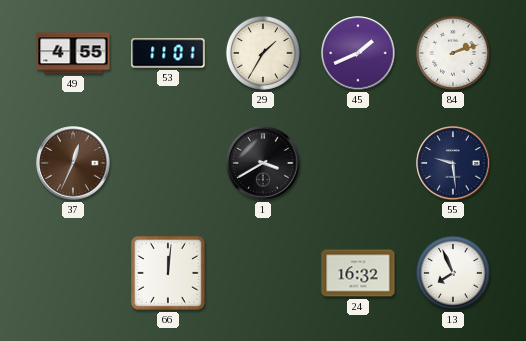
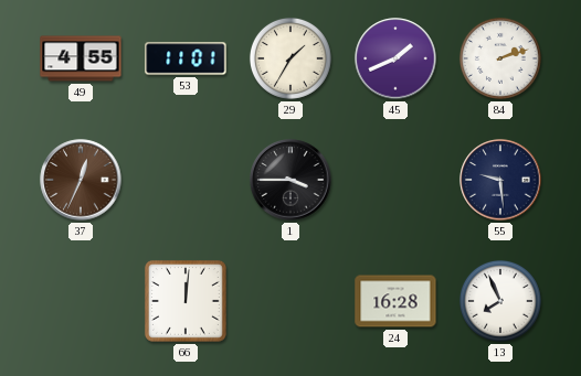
1: 3:40 -> 3:45 (290, 180)
24: 16:32 -> 16:28 (395, 301)
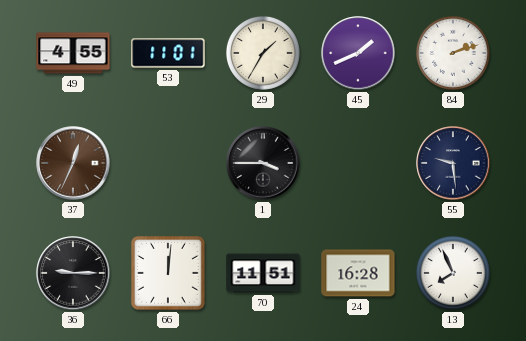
36: none -> 9:15 (73, 273)
70: none -> 11:51 (263, 273)
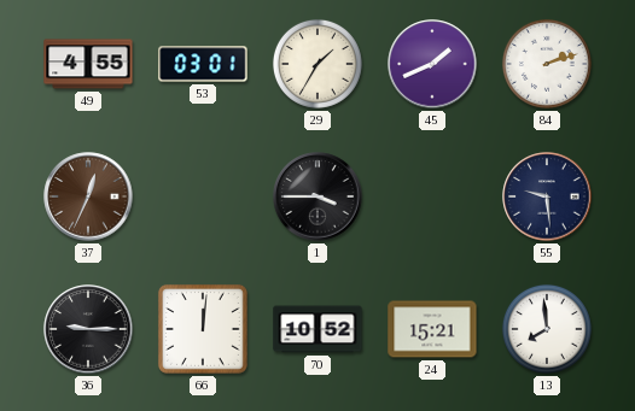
53: 11:01 -> 03:01 (203, 64)
70: 11:51 -> 10:52 (317, 329)
24: 16:28 -> 15:21 (432, 329)
13: 7:56 -> 7:59 (547, 329)
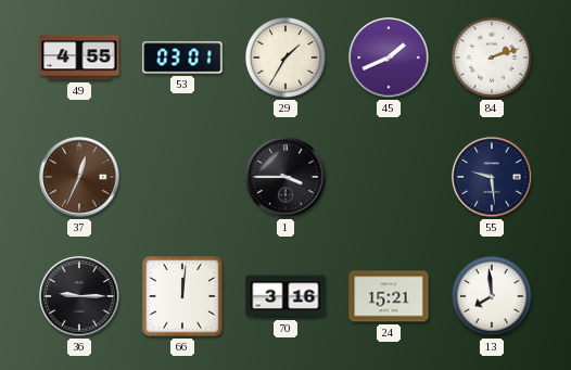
70: 10:52 -> 3:16 (285, 296)
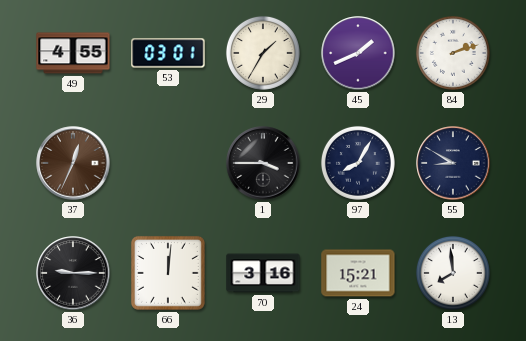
97: none -> 8:05 (358, 163)
55: 9:29 -> 8:50 (453, 163)
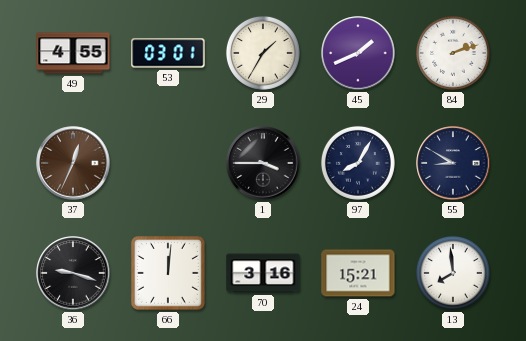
36: 9:15 -> 9:18 (73, 273)
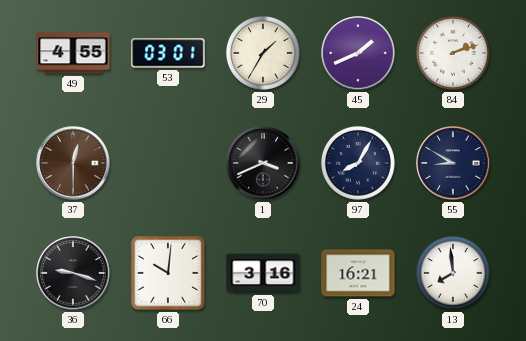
37: 12:34 -> 12:30 (73, 163)
1: 3:45 -> 3:41 (263, 163)
66: 12:01 -> 10:01 (168, 273)
24: 15:21 -> 16:21 (358, 273)
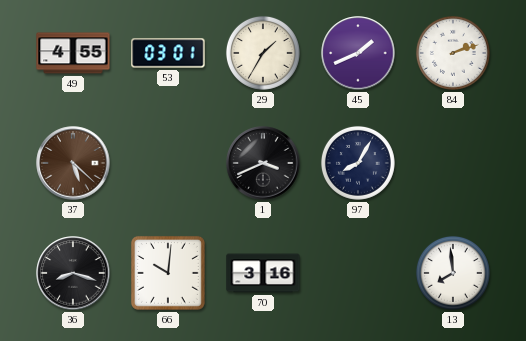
37: 12:30 -> 5:22 (73, 163)
55: 8:50 -> none (453, 163)
36: 9:18 -> 8:18 (73, 273)
24: 16:21 -> none (358, 273)
